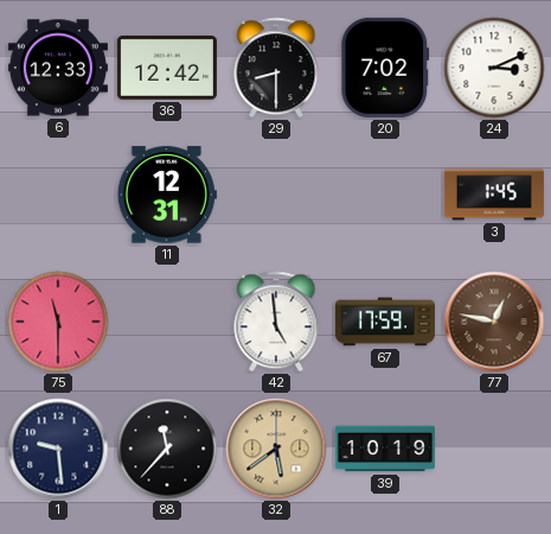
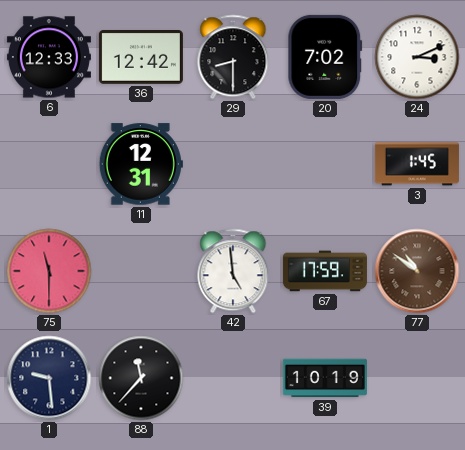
77: 12:47 -> 10:51 (417, 271)
32: 5:39 -> none (276, 449)
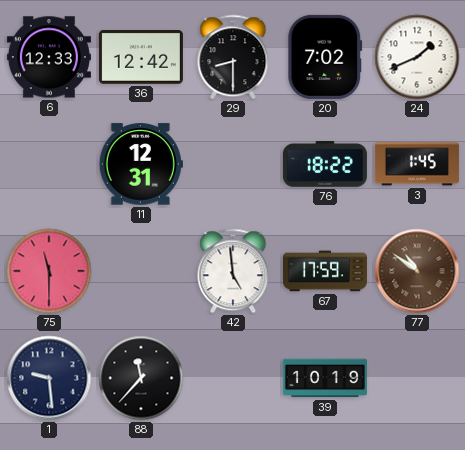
24: 3:11 -> 1:41 (417, 57)
76: none -> 18:22 (325, 165)
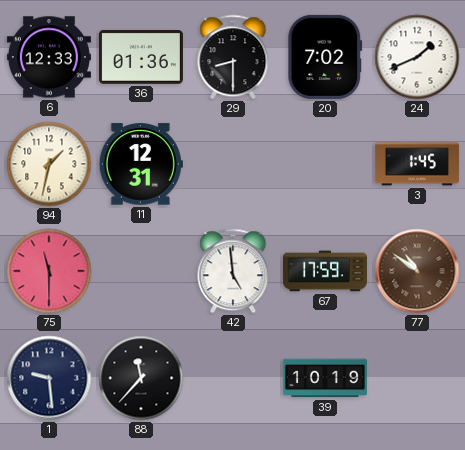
36: 12:42 -> 01:36 (141, 58)
94: none -> 1:32 (49, 164)
76: 18:22 -> none (325, 165)
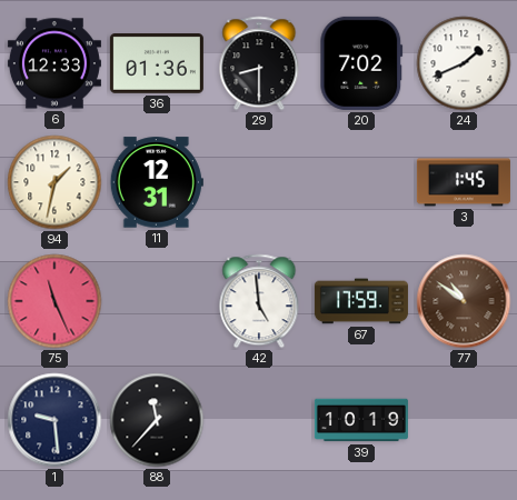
75: 11:30 -> 11:26 (54, 301)
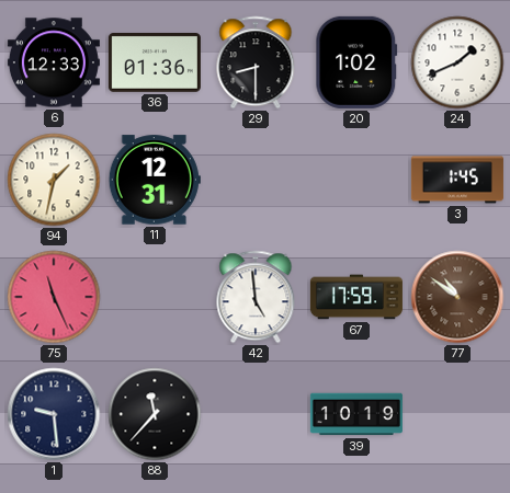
20: 7:02 -> 1:02 (356, 62)
